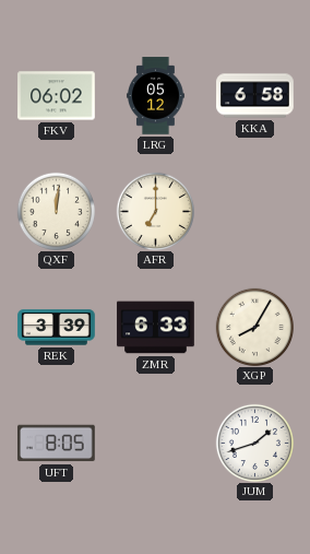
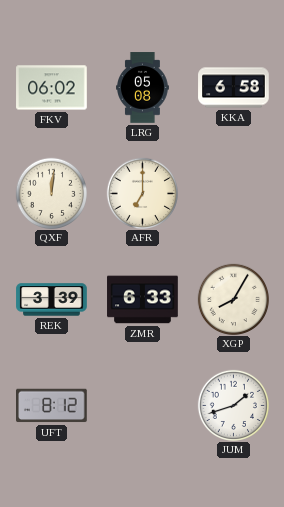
LRG: 05:12 -> 05:08 (143, 88)
UFT: 8:05 -> 8:12 (52, 406)
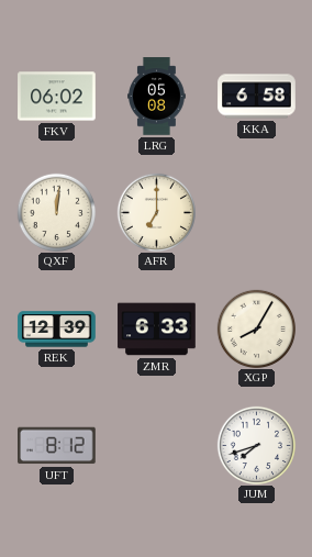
REK: 3:39 -> 12:39 (57, 330)
JUM: 1:42 -> 7:42 (256, 445)
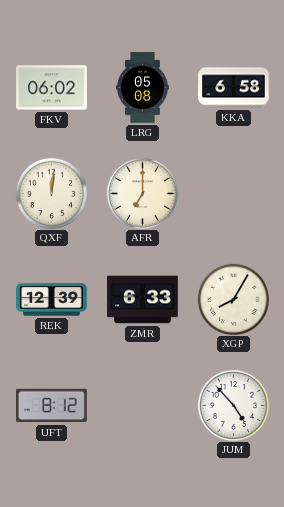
JUM: 7:42 -> 4:53 (233, 405)
